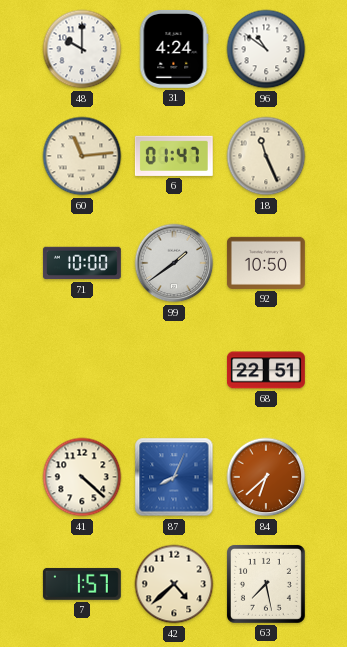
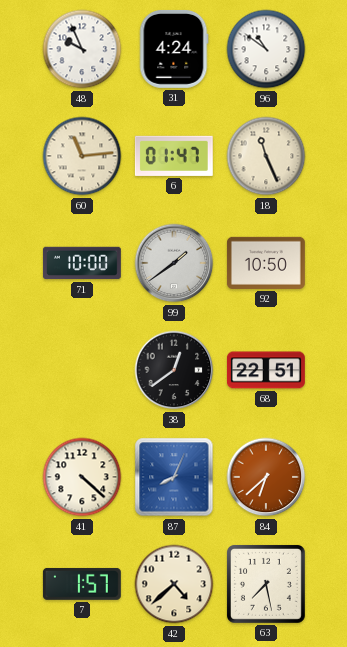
48: 10:00 -> 9:56 (82, 49)
38: none -> 12:39 (174, 370)
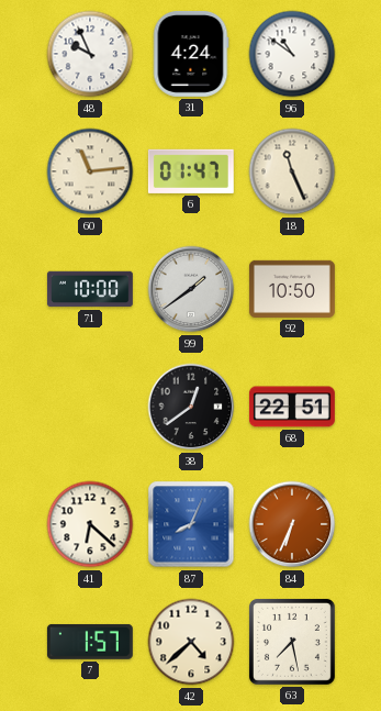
41: 4:22 -> 6:22 (90, 524)
84: 6:38 -> 6:34 (292, 524)
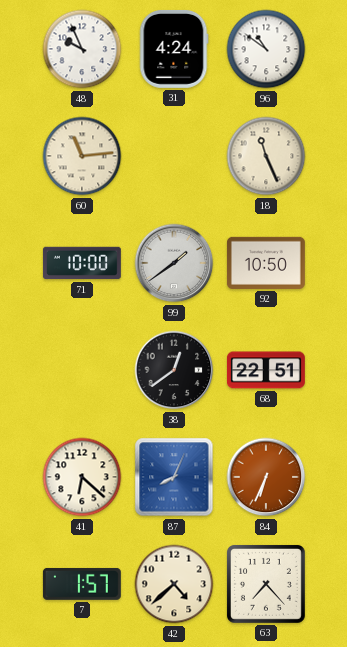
6: 01:47 -> none (191, 171)
63: 7:28 -> 7:23 (266, 584)
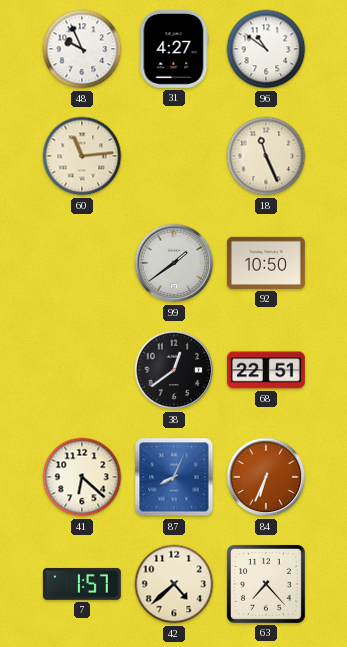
31: 4:24 -> 4:27 (174, 49)
71: 10:00 -> none (82, 263)
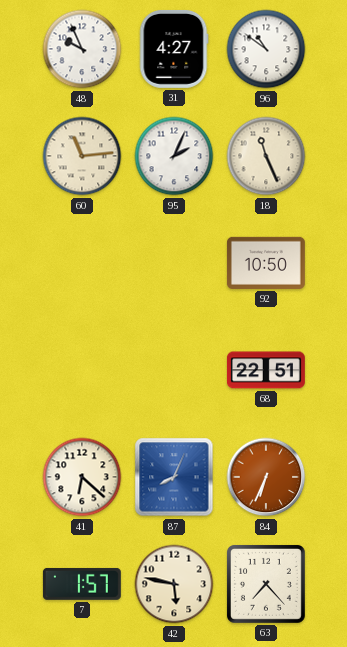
95: none -> 2:04 (174, 156)
99: 1:39 -> none (174, 263)
38: 12:39 -> none (174, 370)
42: 4:38 -> 5:47 (174, 584)
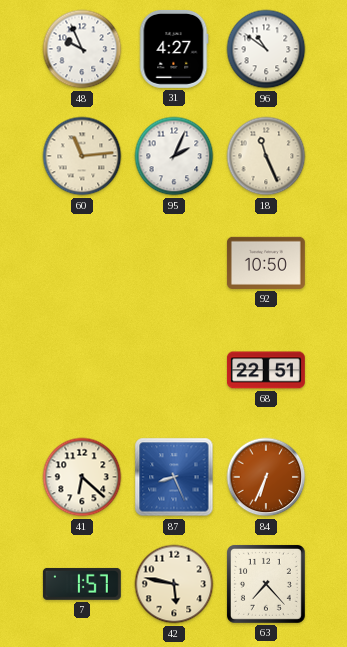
87: 8:04 -> 8:26 (174, 477)
